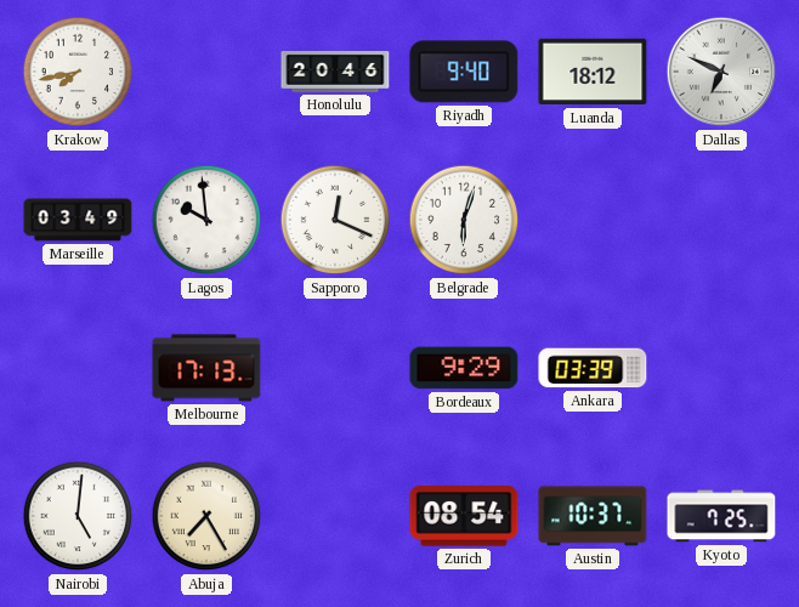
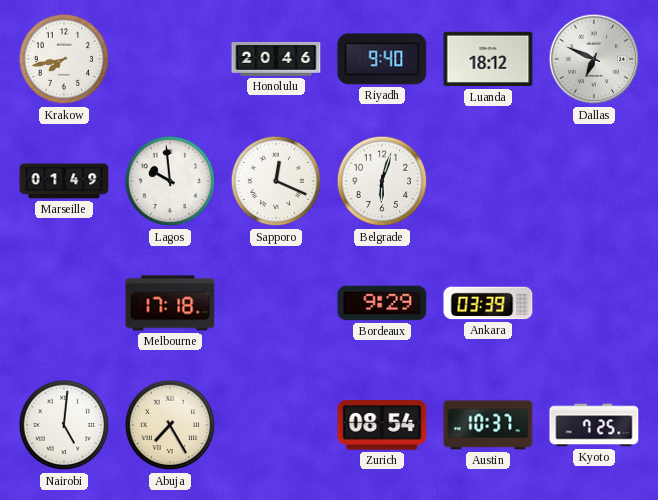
Marseille: 03:49 -> 01:49 (64, 181)
Melbourne: 17:13 -> 17:18 (170, 303)
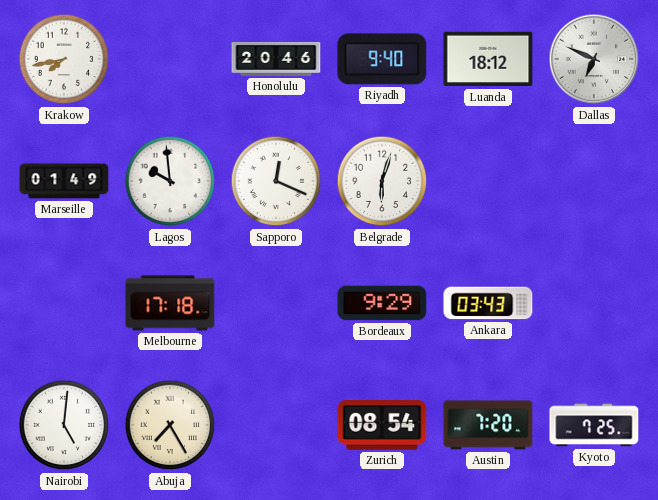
Ankara: 03:39 -> 03:43 (488, 303)
Austin: 10:37 -> 7:20 (488, 425)
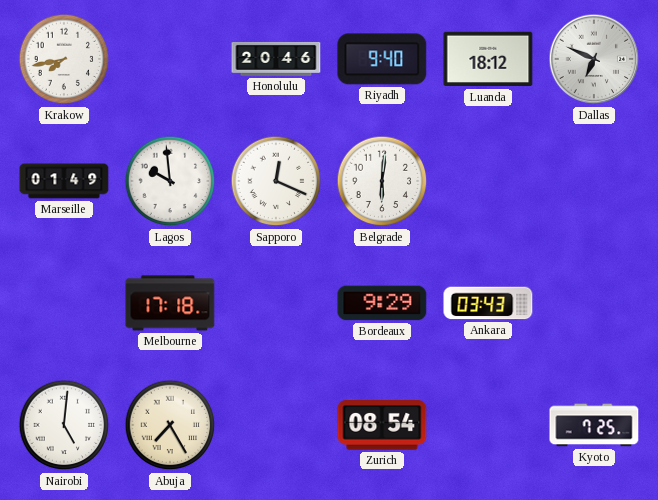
Belgrade: 6:03 -> 6:01 (382, 181)
Austin: 7:20 -> none (488, 425)
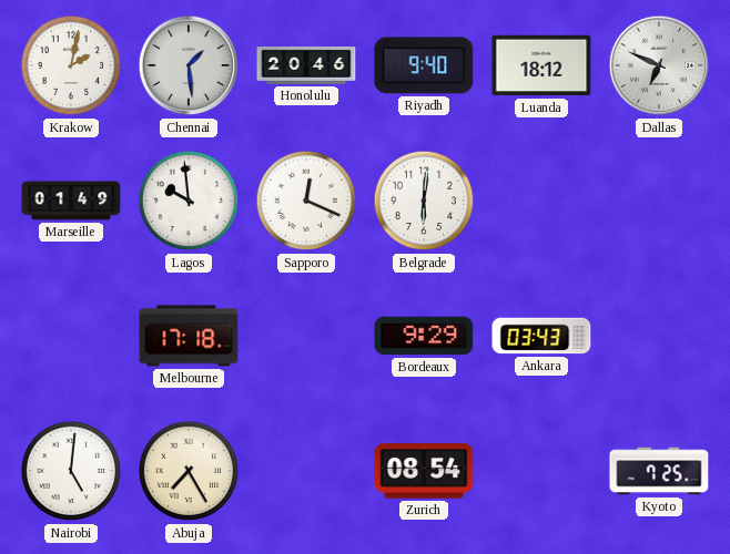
Krakow: 7:43 -> 2:02 (71, 65)
Chennai: none -> 1:29 (189, 65)
